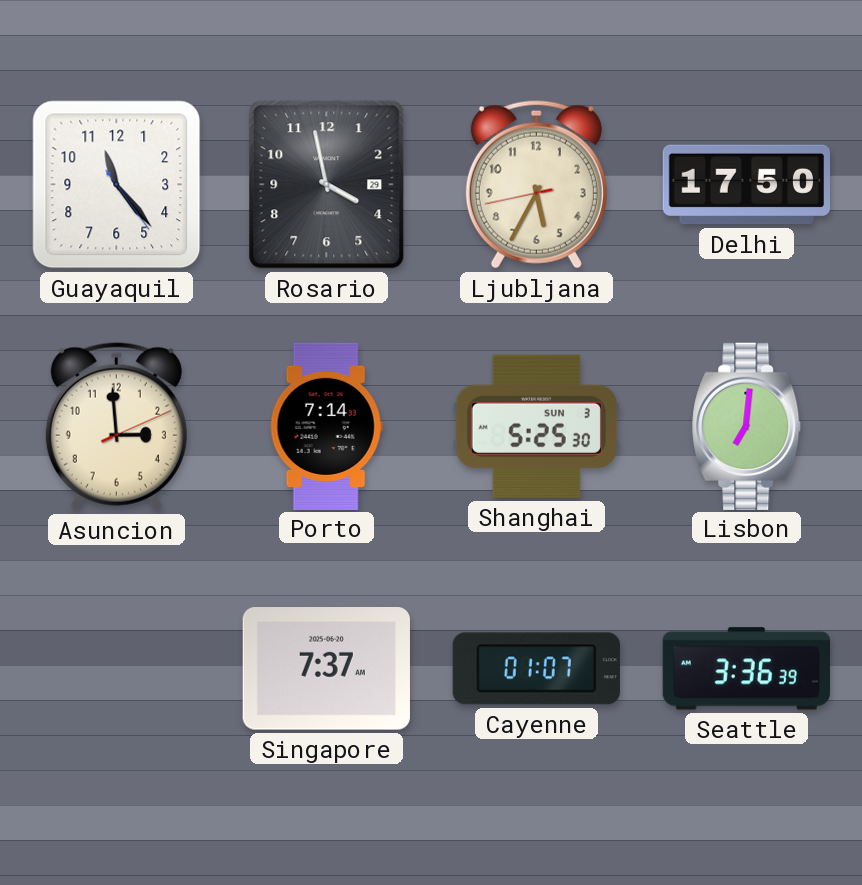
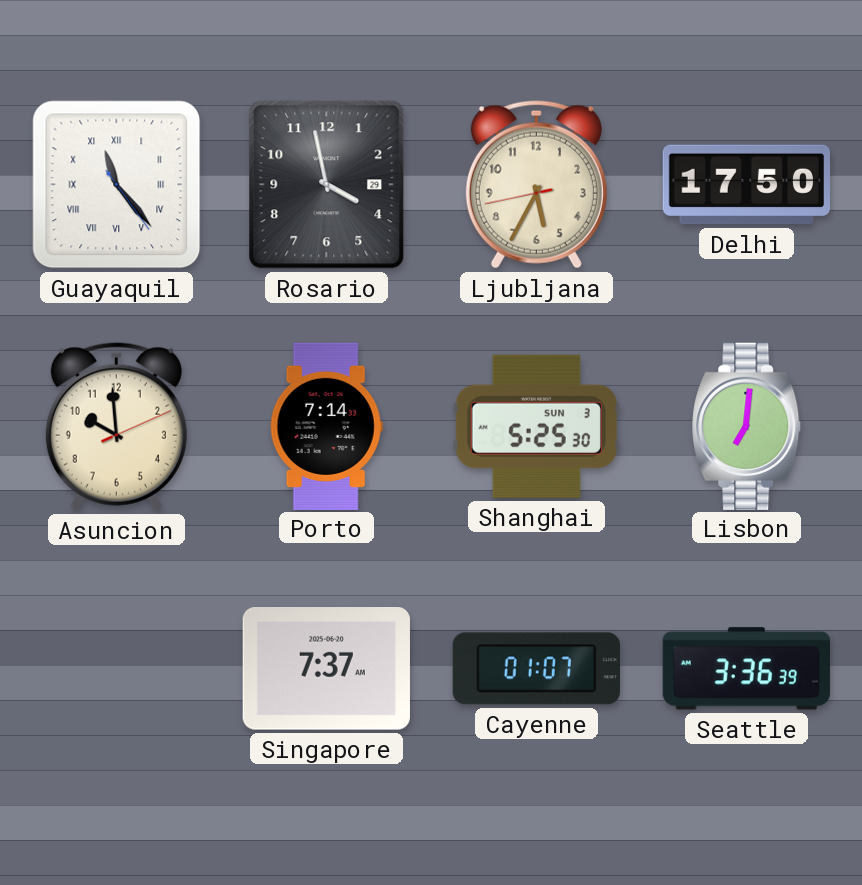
Guayaquil numerals: Arabic -> Roman (117, 185)
Asuncion: 2:59 -> 9:59 (116, 427)
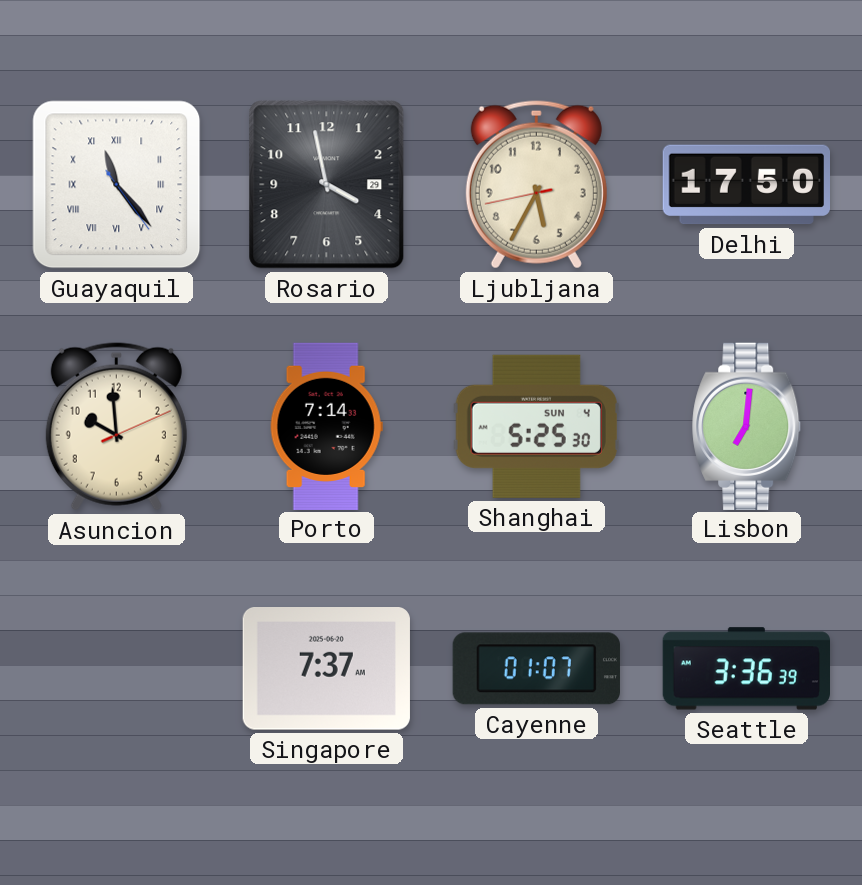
Shanghai date: SUN 3 -> SUN 4 (536, 426)
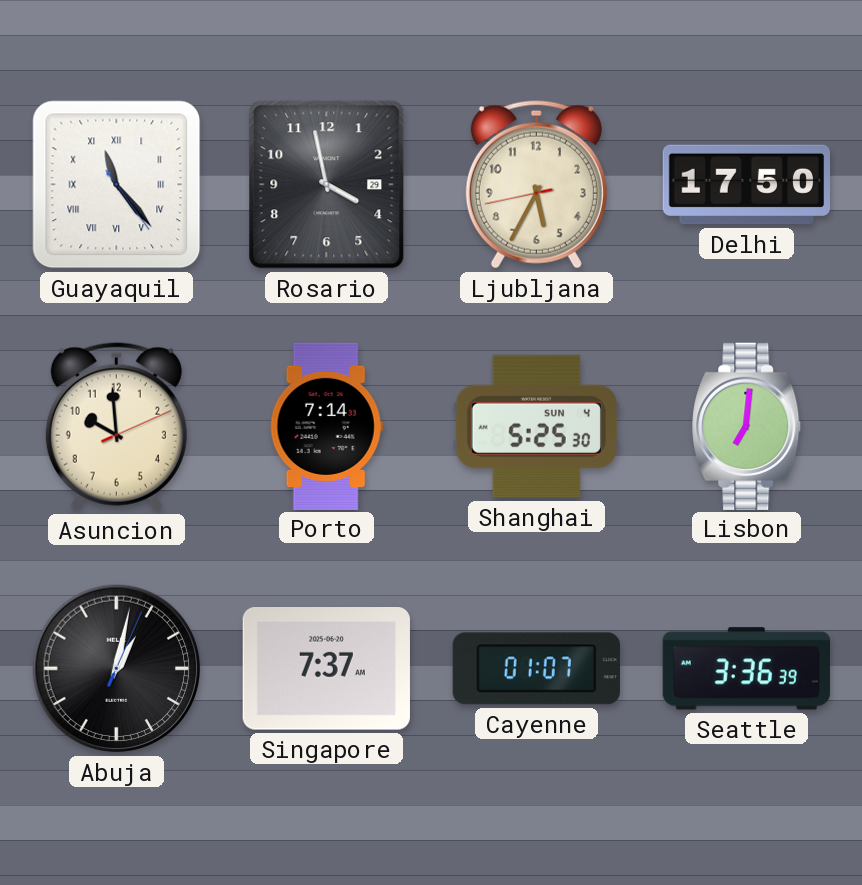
Abuja: none -> 1:02 (117, 669)
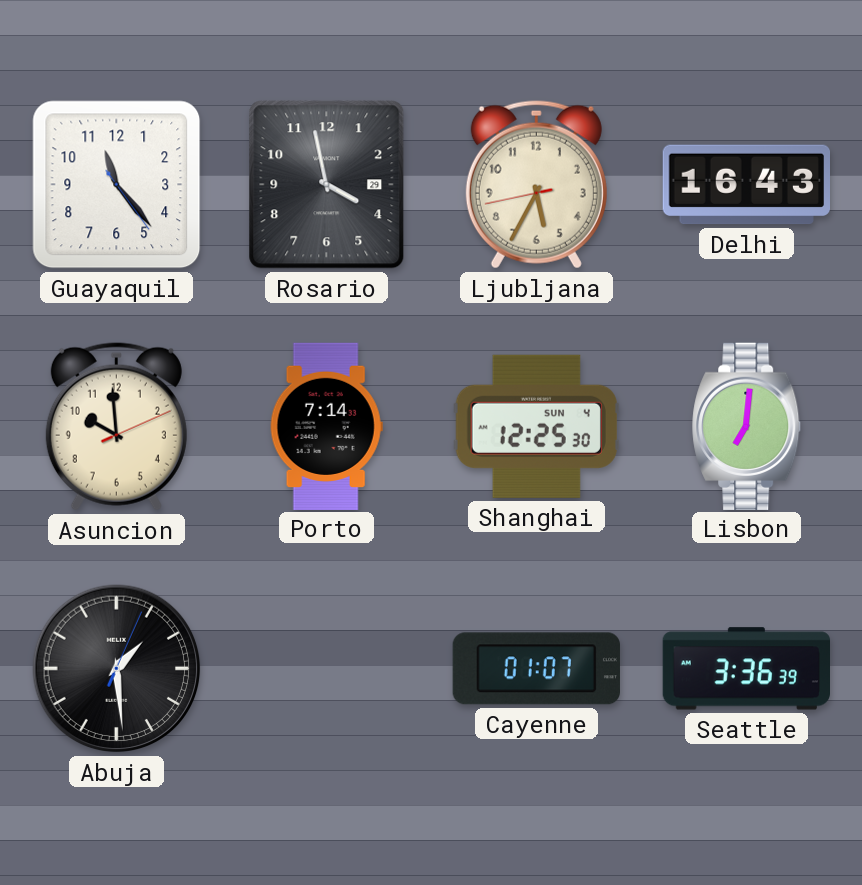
Guayaquil numerals: Roman -> Arabic (117, 185)
Delhi: 17:50 -> 16:43 (746, 185)
Shanghai: 5:25 -> 12:25 (536, 426)
Abuja: 1:02 -> 1:29 (117, 669)
Singapore: 7:37 -> none (326, 669)
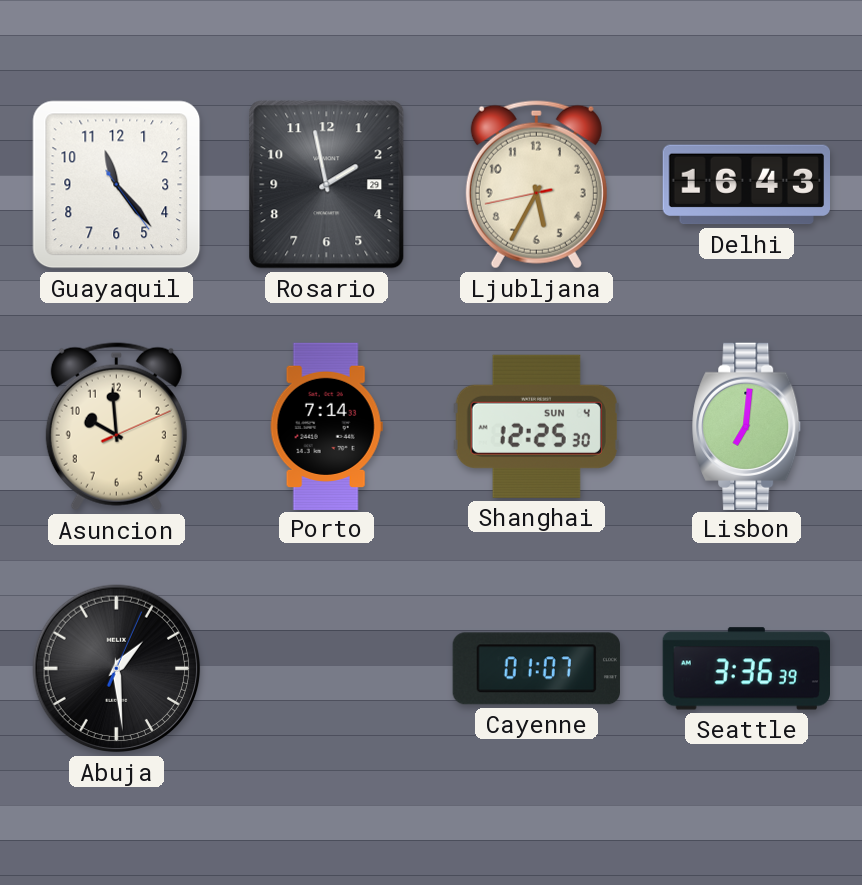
Rosario: 3:58 -> 1:58 (327, 185)
